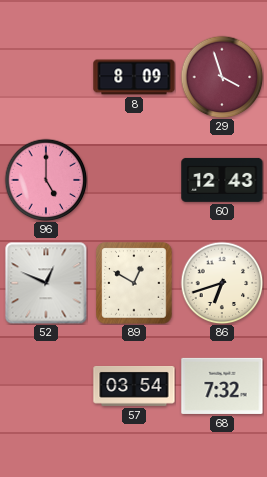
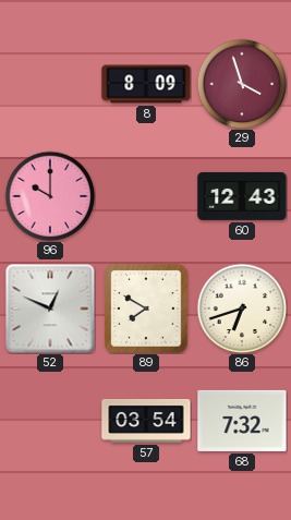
96: 5:00 -> 10:00 (50, 196)
89: 12:50 -> 7:50 (146, 309)
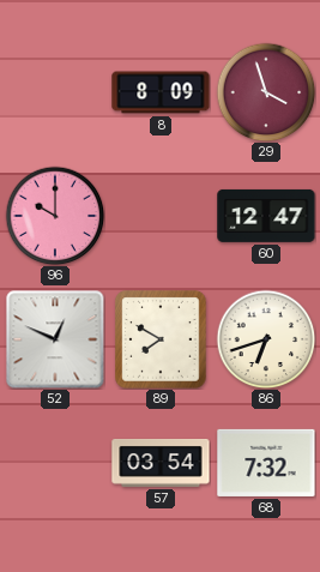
60: 12:43 -> 12:47 (266, 216)
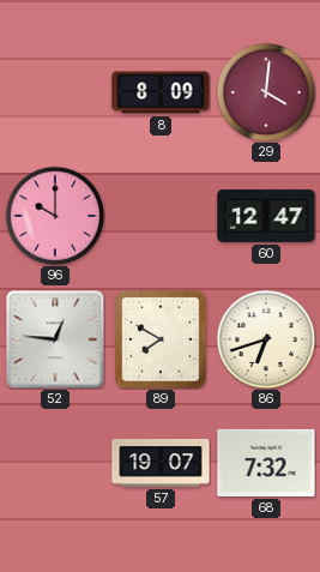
29: 3:57 -> 4:01 (266, 92)
52: 12:49 -> 12:46 (55, 339)
57: 03:54 -> 19:07 (161, 464)
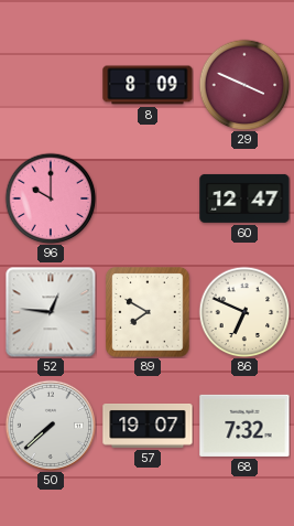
29: 4:01 -> 3:49 (244, 85)
86: 6:42 -> 6:49 (244, 312)
50: none -> 7:38 (50, 425)
